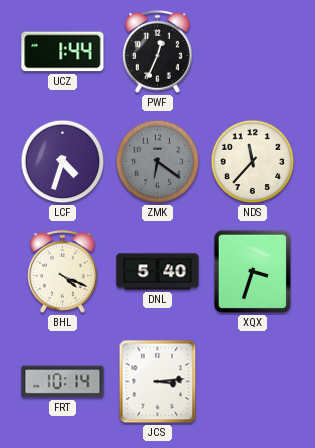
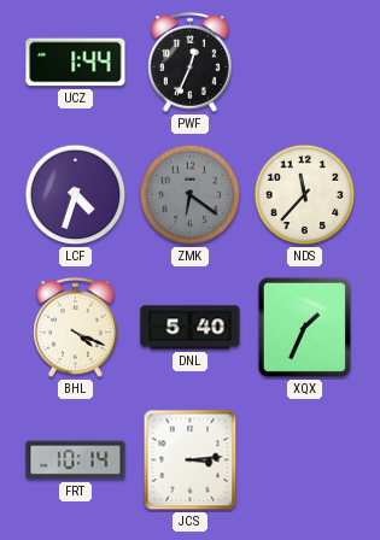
XQX: 3:33 -> 1:34 (304, 327)
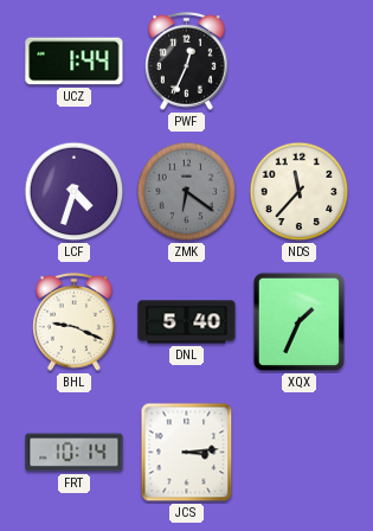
BHL: 4:19 -> 9:19 (75, 321)
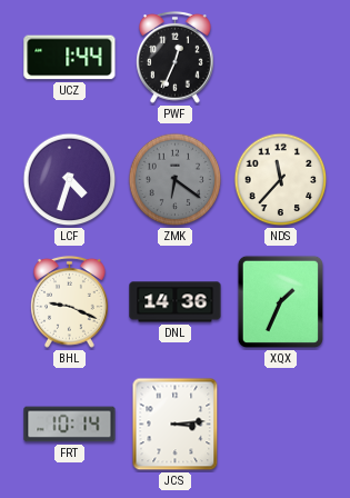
DNL: 5:40 -> 14:36 (176, 302)
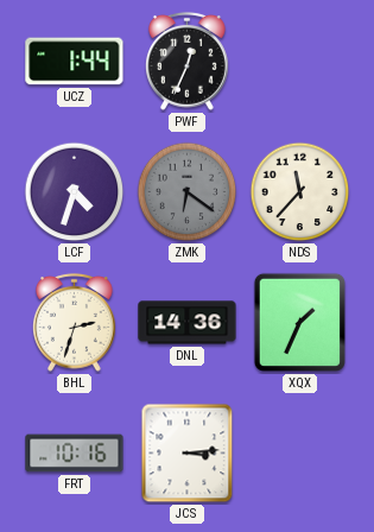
BHL: 9:19 -> 2:33 (75, 322)
FRT: 10:14 -> 10:16 (75, 454)
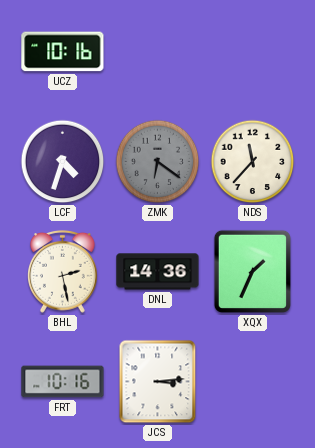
UCZ: 1:44 -> 10:16 (63, 52)
PWF: 12:34 -> none (188, 61)
BHL: 2:33 -> 2:28 (63, 271)
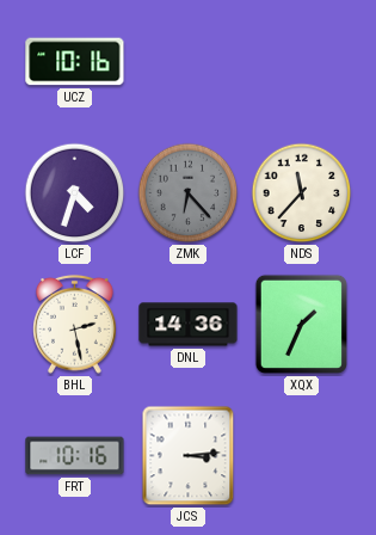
ZMK: 6:21 -> 6:23 (189, 193)
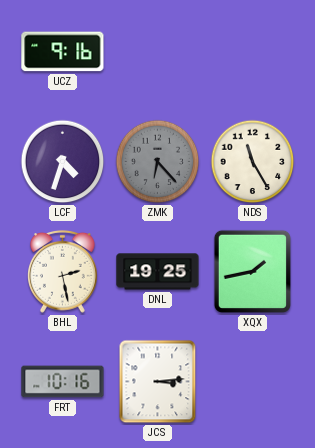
UCZ: 10:16 -> 9:16 (63, 52)
NDS: 11:37 -> 11:25 (253, 162)
DNL: 14:36 -> 19:25 (158, 272)
XQX: 1:34 -> 1:43 (252, 271)
